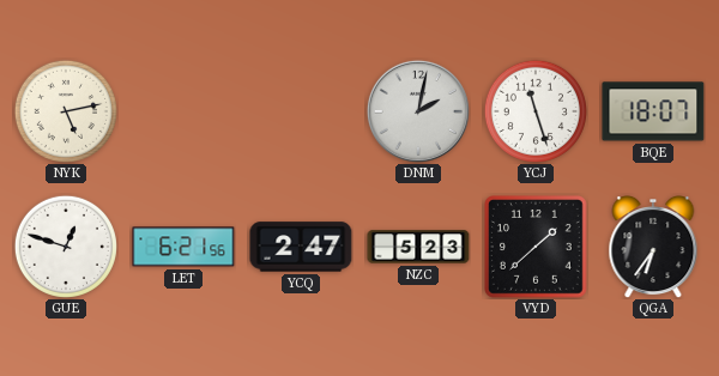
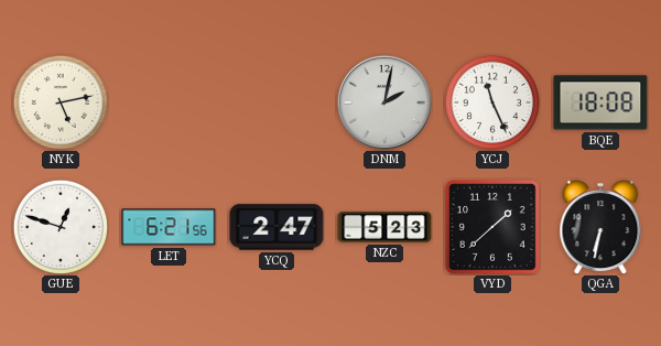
YCJ: 11:27 -> 11:26 (492, 102)
BQE: 18:07 -> 18:08 (600, 102)
QGA: 6:36 -> 6:32 (600, 228)
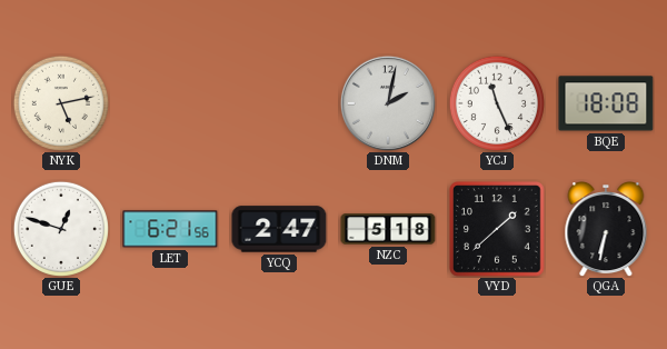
NZC: 5:23 -> 5:18 (388, 229)
